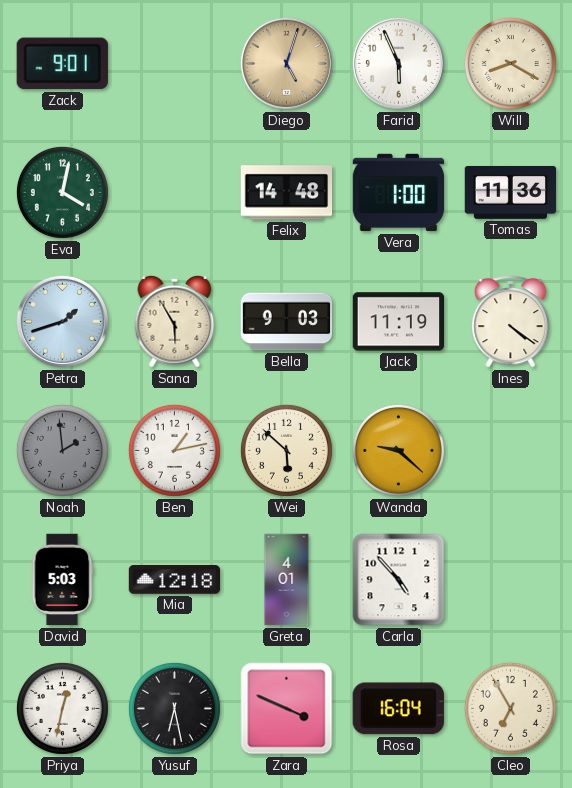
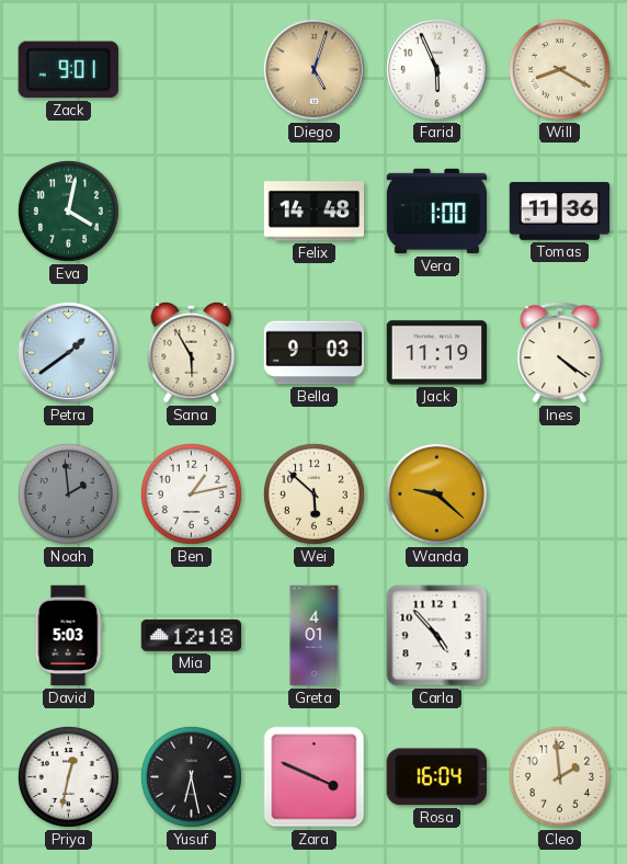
Petra: 1:42 -> 1:39 (68, 352)
Cleo: 6:55 -> 1:59 (559, 776)
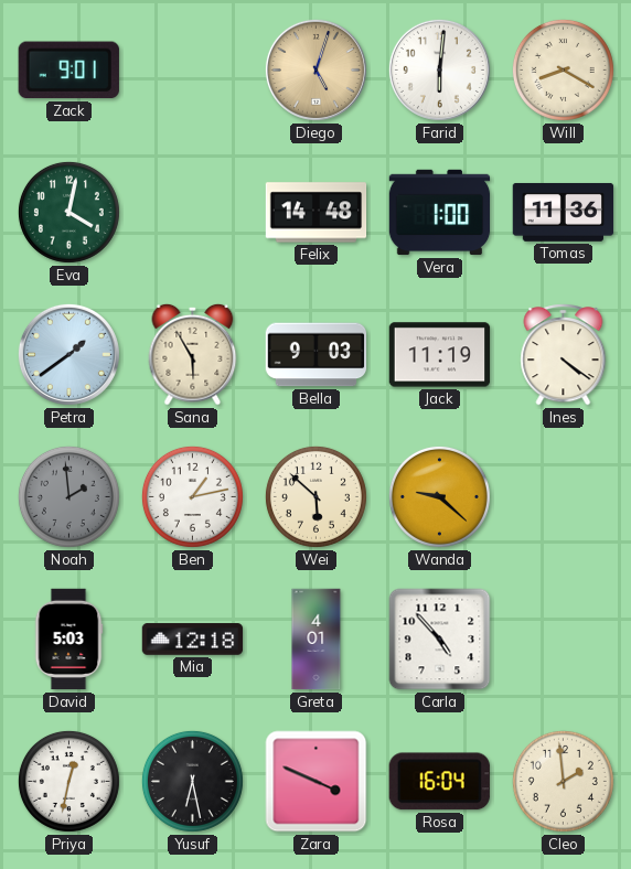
Farid: 5:56 -> 6:01 (439, 69)
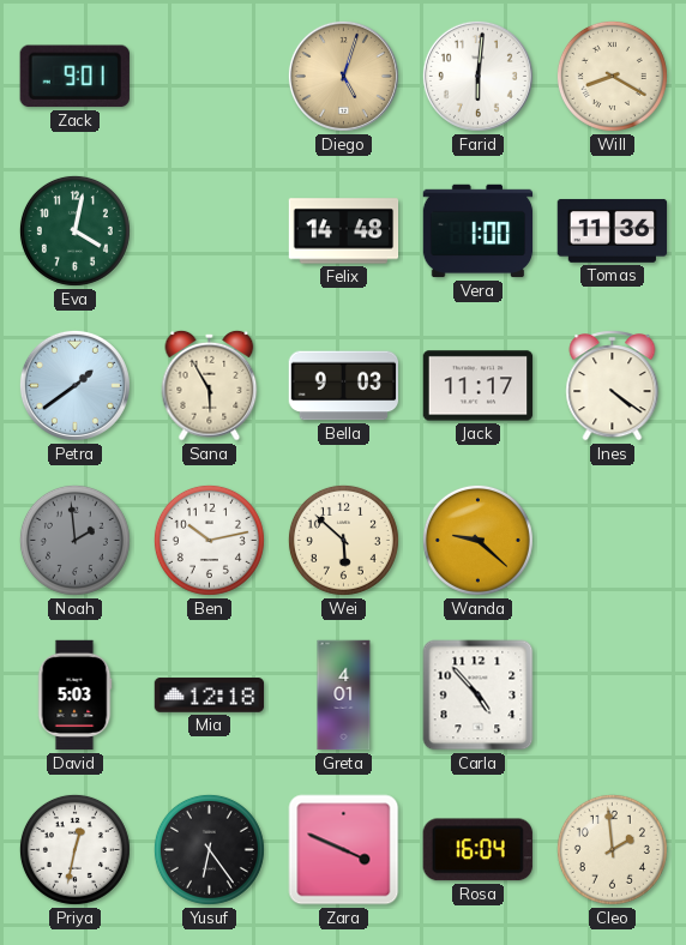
Jack: 11:19 -> 11:17 (479, 386)
Ben: 1:13 -> 10:13 (209, 540)
Yusuf: 6:28 -> 6:24 (209, 849)
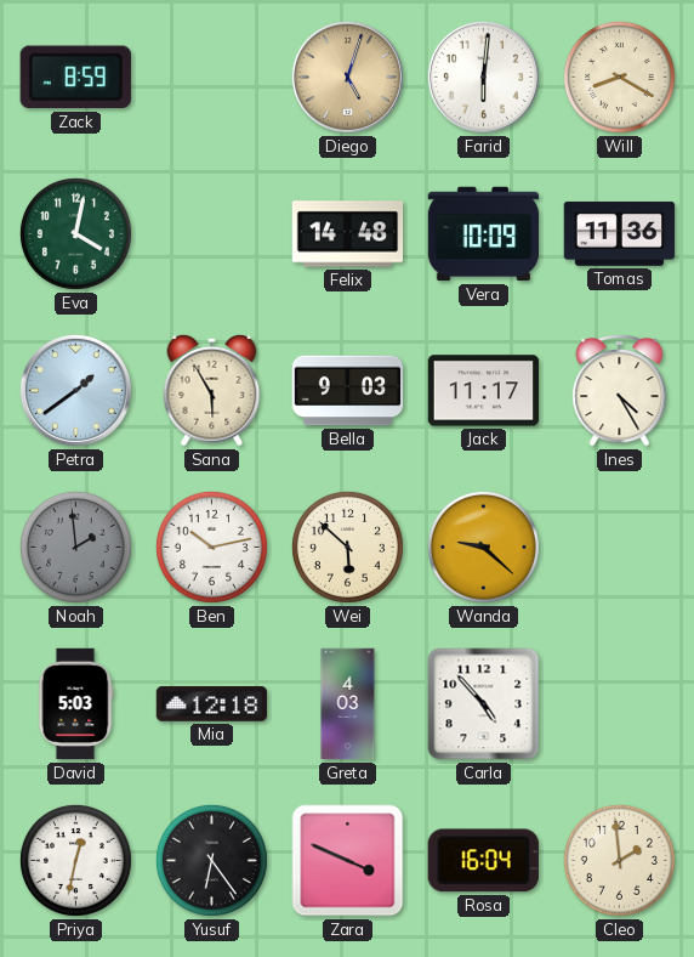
Zack: 9:01 -> 8:59 (75, 78)
Vera: 1:00 -> 10:09 (484, 234)
Ines: 4:21 -> 4:25 (620, 391)
Greta: 4:01 -> 4:03 (348, 704)
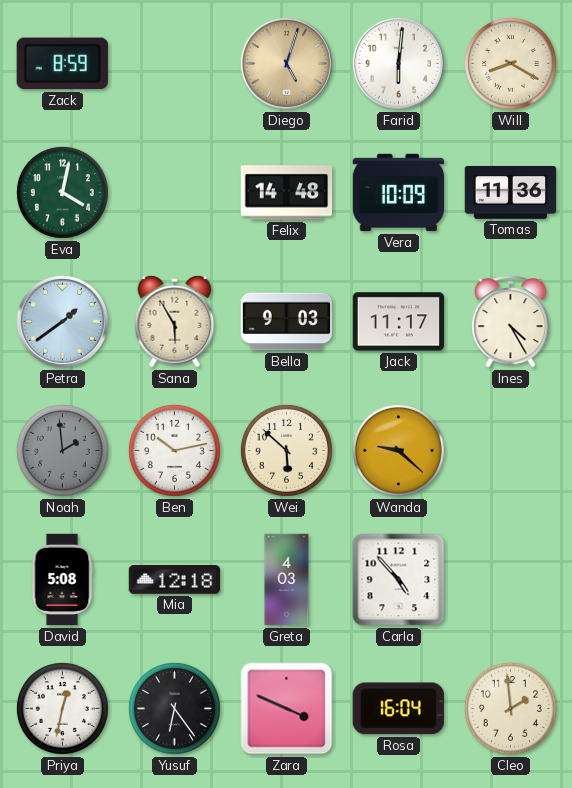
David: 5:03 -> 5:08 (62, 580)
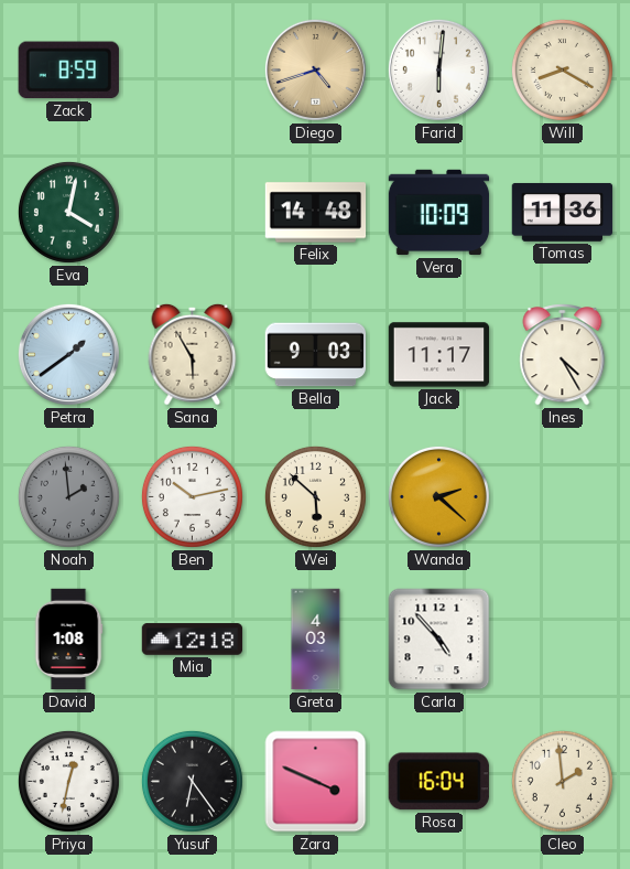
Diego: 5:03 -> 4:42 (315, 69)
Wanda: 9:22 -> 2:22 (438, 496)
David: 5:08 -> 1:08 (68, 640)
